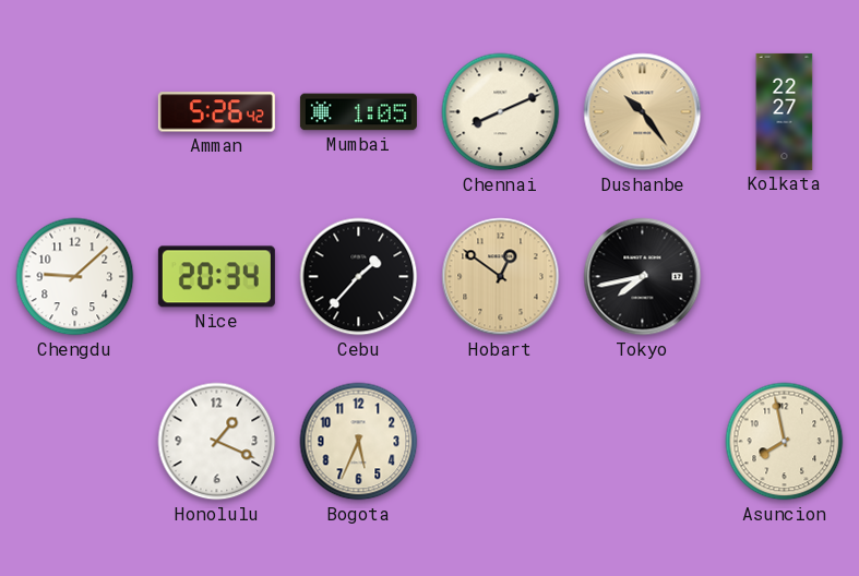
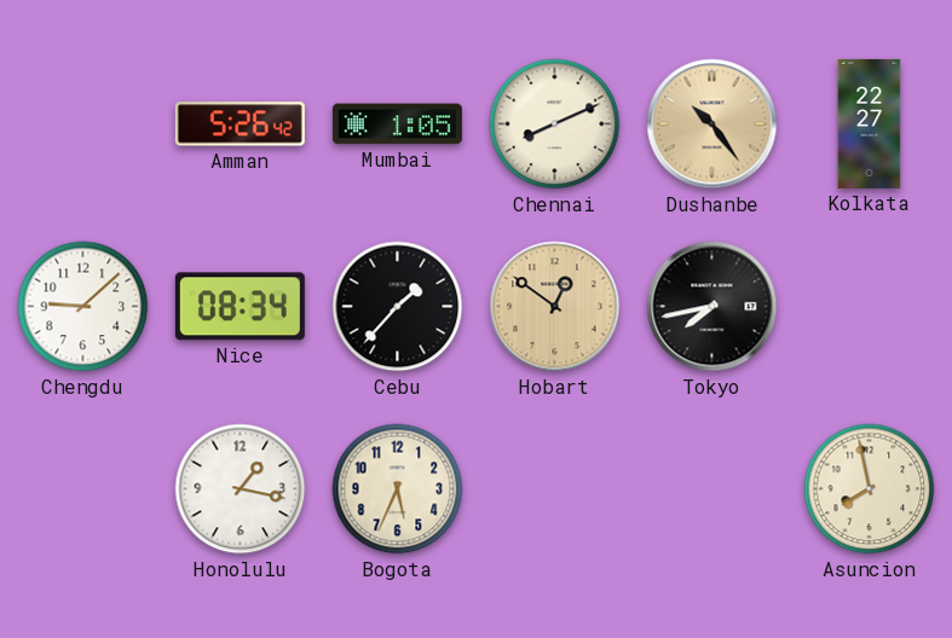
Nice: 20:34 -> 08:34 (240, 307)
Honolulu: 1:19 -> 1:17 (241, 489)
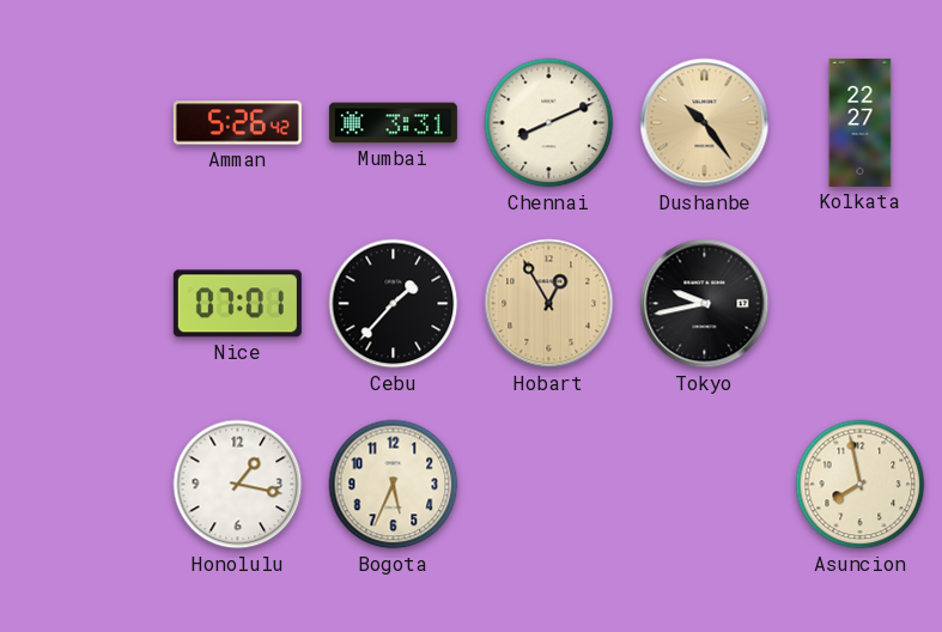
Mumbai: 1:05 -> 3:31 (393, 123)
Chengdu: 9:08 -> none (83, 307)
Nice: 08:34 -> 07:01 (237, 304)
Hobart: 12:51 -> 12:55 (549, 304)
Tokyo: 7:43 -> 9:43 (705, 304)
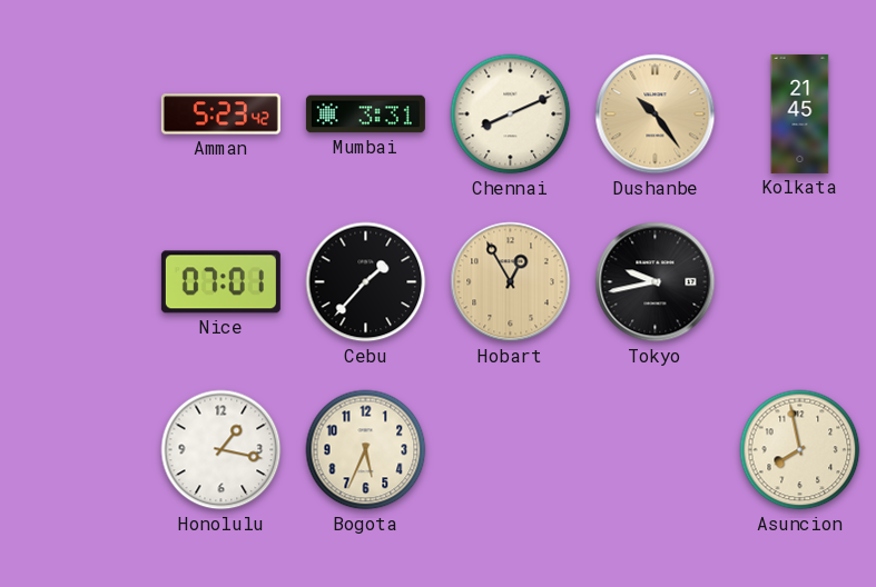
Amman: 5:26 -> 5:23 (220, 115)
Kolkata: 22:27 -> 21:45 (800, 113)
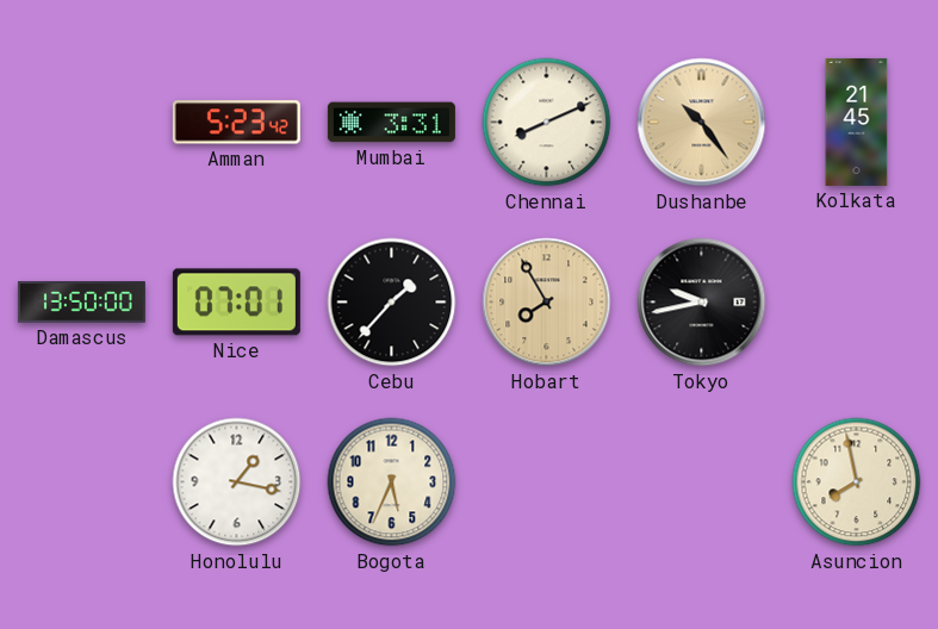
Damascus: none -> 13:50 (81, 303)
Hobart: 12:55 -> 7:55 (547, 303)
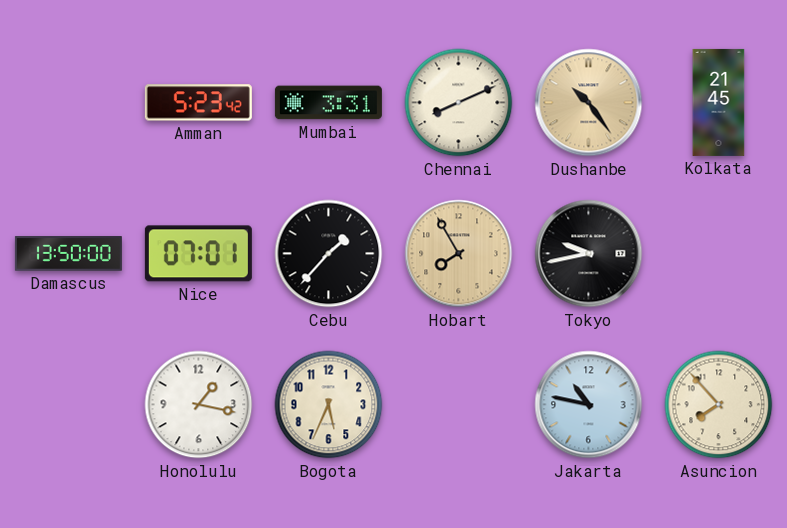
Jakarta: none -> 10:47 (589, 405)
Asuncion: 7:58 -> 7:53 (719, 405)
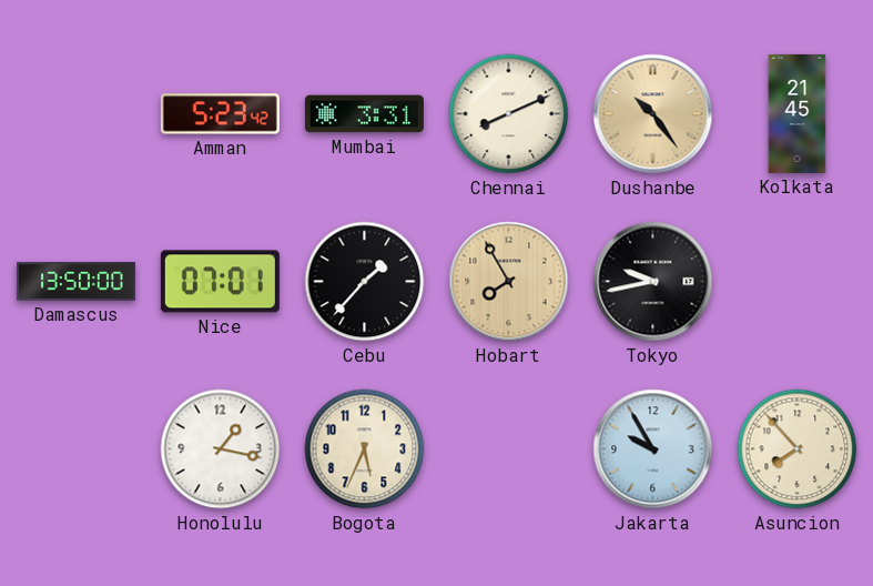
Jakarta: 10:47 -> 9:55 (653, 449)
